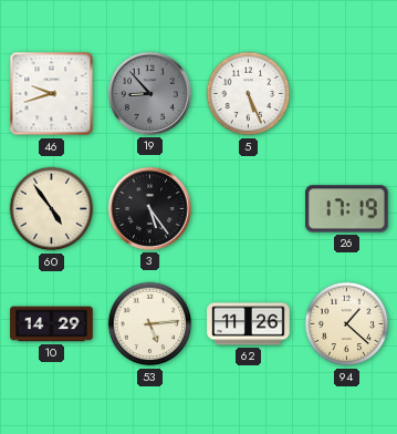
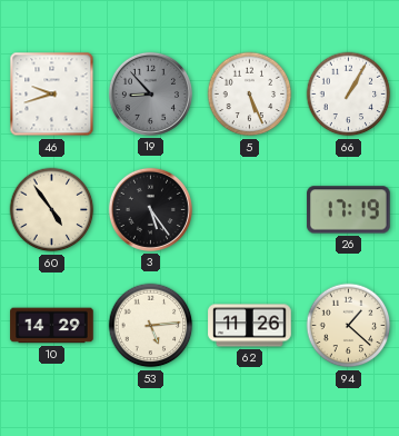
66: none -> 1:05 (349, 95)
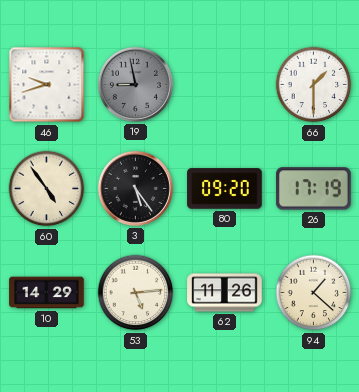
19: 8:53 -> 8:58 (135, 84)
5: 5:26 -> none (250, 95)
66: 1:05 -> 1:30 (314, 85)
80: none -> 09:20 (225, 189)
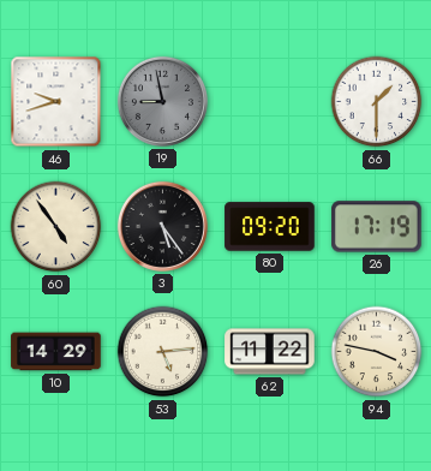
62: 11:26 -> 11:22 (270, 352)
94: 1:22 -> 3:47 (377, 352)
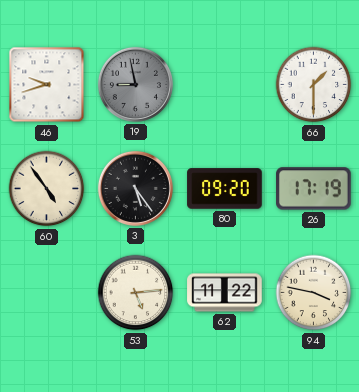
10: 14:29 -> none (56, 352)
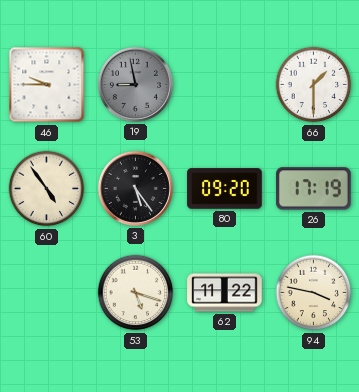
46: 9:42 -> 9:45 (47, 85)
53: 5:14 -> 5:18 (136, 293)
